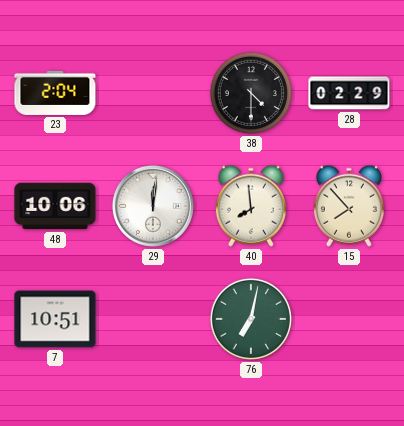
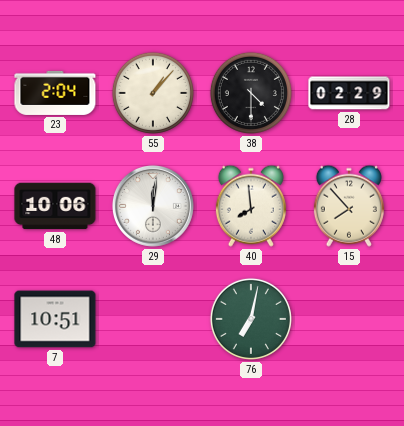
55: none -> 1:07 (153, 93)
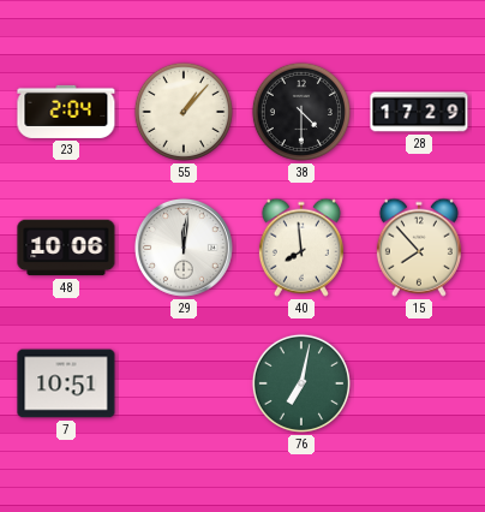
28: 02:29 -> 17:29 (419, 112)
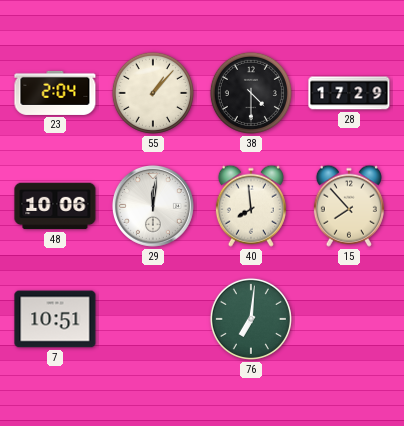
76: 7:02 -> 7:01 (251, 319)
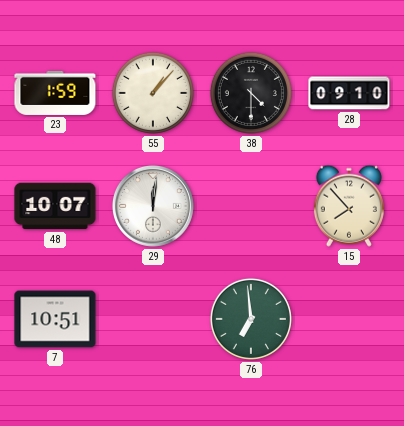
23: 2:04 -> 1:59 (55, 93)
28: 17:29 -> 09:10 (349, 93)
48: 10:06 -> 10:07 (55, 206)
40: 7:59 -> none (251, 206)
76: 7:01 -> 6:59 (251, 319)
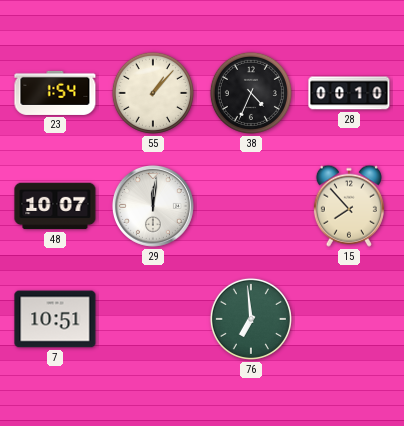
23: 1:59 -> 1:54 (55, 93)
38: 4:30 -> 4:34 (251, 93)
28: 09:10 -> 00:10 (349, 93)
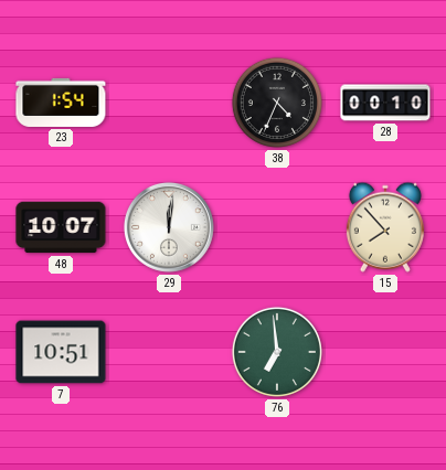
55: 1:07 -> none (153, 93)
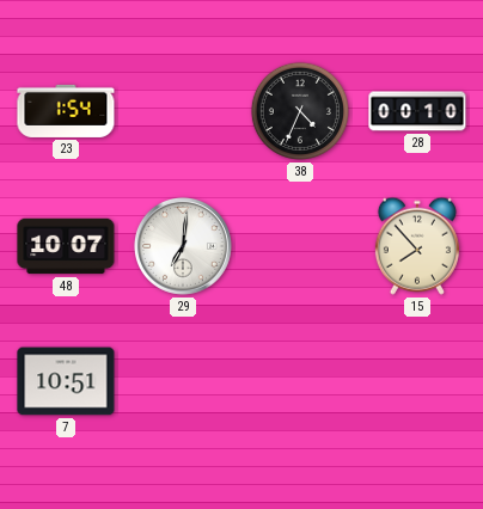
29: 12:01 -> 7:01 (183, 246)
76: 6:59 -> none (277, 352)
